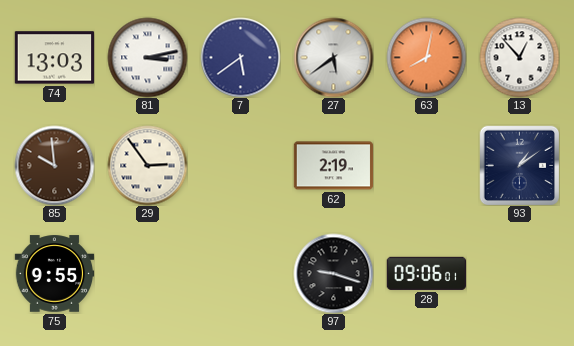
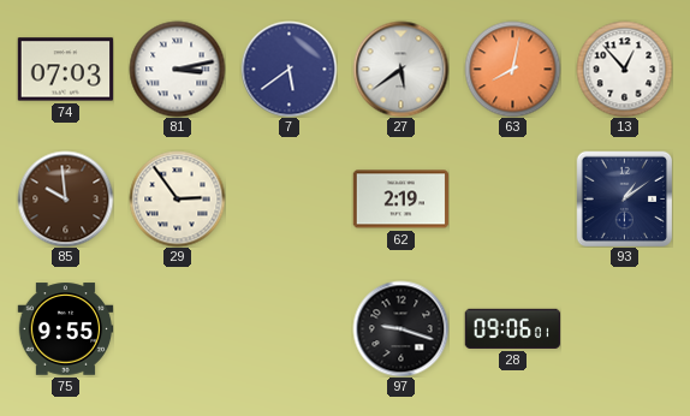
74: 13:03 -> 07:03 (65, 70)
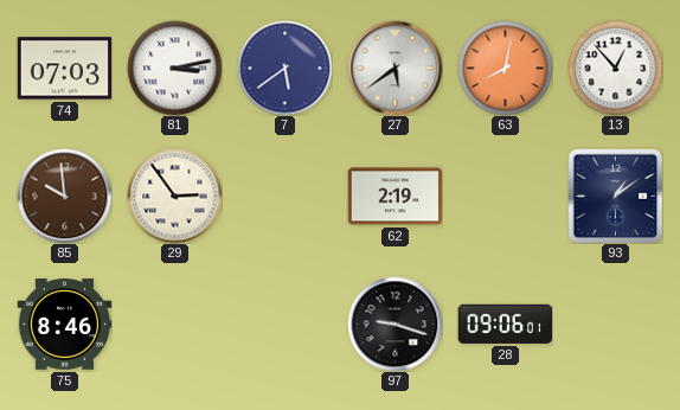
75: 9:55 -> 8:46 (64, 325)
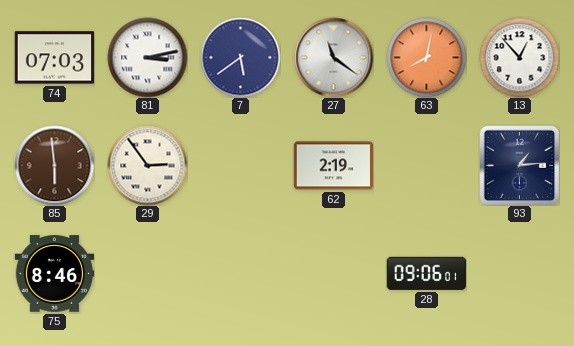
27: 5:39 -> 11:21 (333, 57)
85: 9:59 -> 5:59 (54, 165)
93: 1:09 -> 1:14 (519, 165)
97: 9:18 -> none (394, 323)
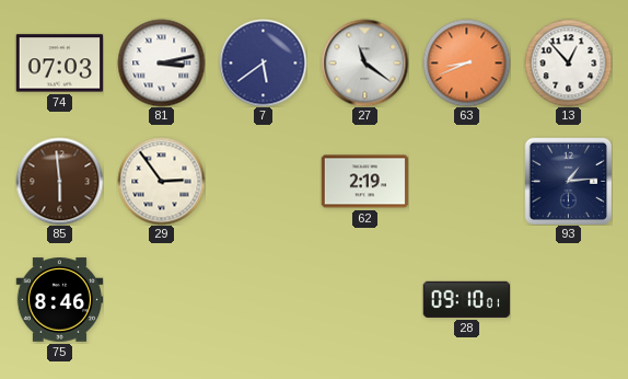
63: 8:02 -> 8:41 (466, 62)
28: 09:06 -> 09:10 (466, 299)
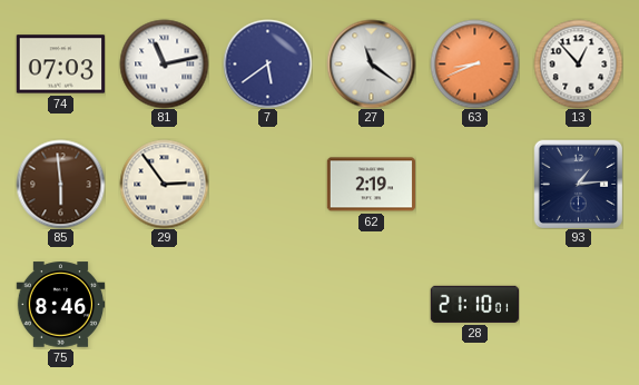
81: 3:13 -> 11:13 (164, 63)
28: 09:10 -> 21:10 (474, 304)
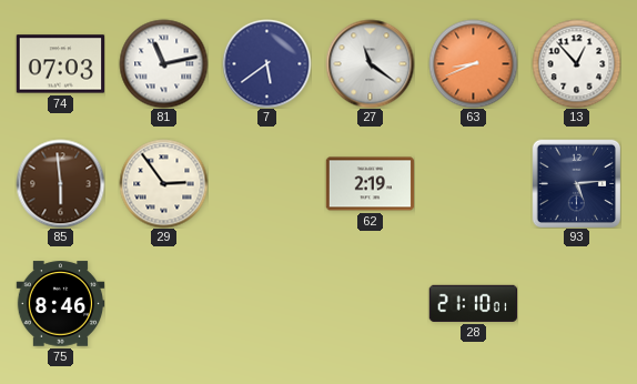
93: 1:14 -> 5:14 (576, 183)
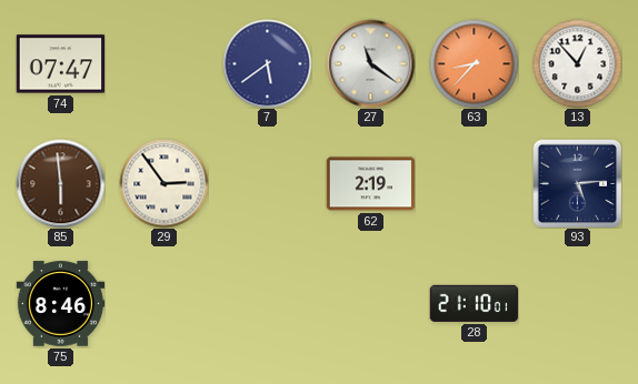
74: 07:03 -> 07:47 (60, 64)
81: 11:13 -> none (163, 63)
63: 8:41 -> 8:37 (473, 63)
